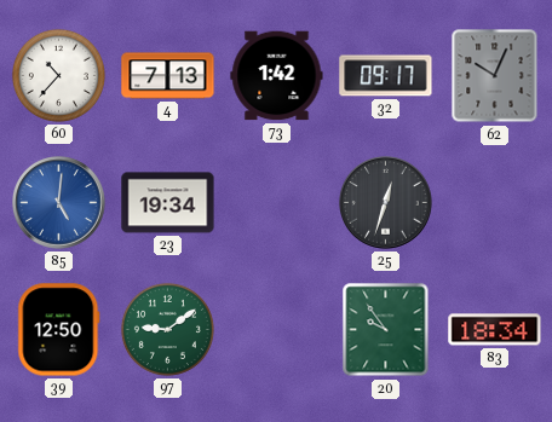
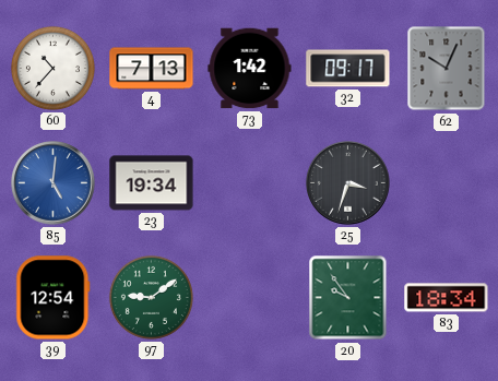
25: 12:33 -> 3:33 (348, 183)
39: 12:50 -> 12:54 (54, 298)
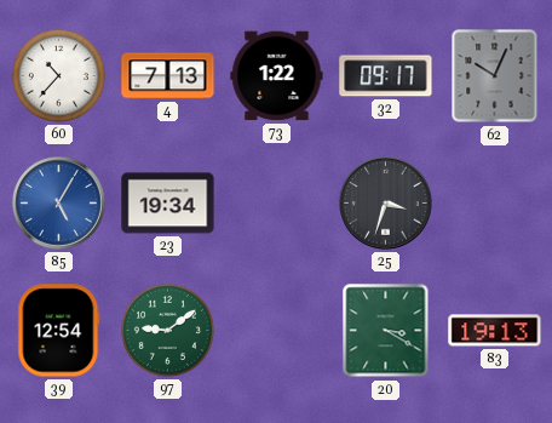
73: 1:42 -> 1:22 (277, 76)
85: 5:01 -> 5:05 (59, 204)
20: 9:54 -> 3:20 (386, 331)
83: 18:34 -> 19:13 (495, 331)
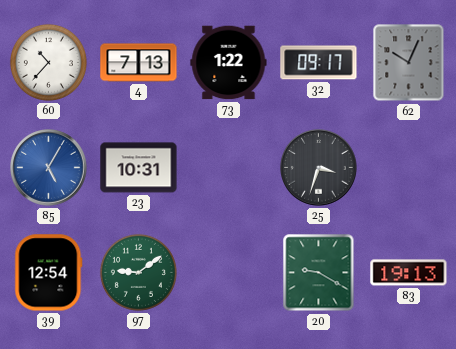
23: 19:34 -> 10:31 (139, 168)
20: 3:20 -> 9:20 (319, 273)
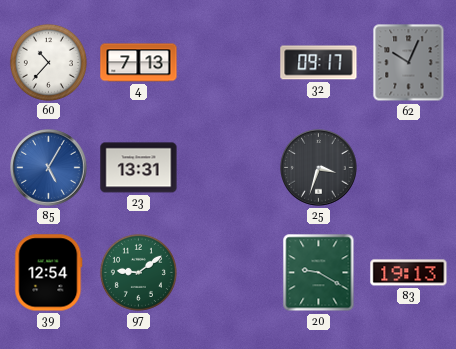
73: 1:22 -> none (229, 63)
23: 10:31 -> 13:31 (139, 168)
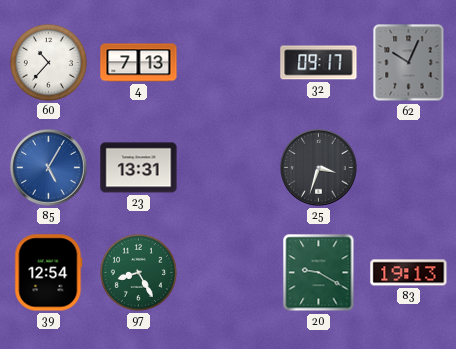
97: 9:09 -> 8:25 (138, 272)
